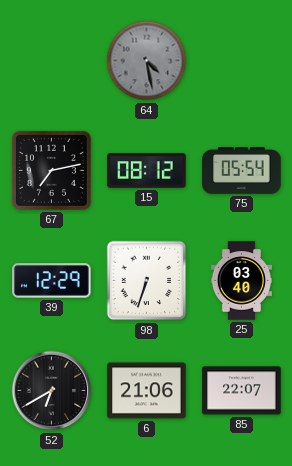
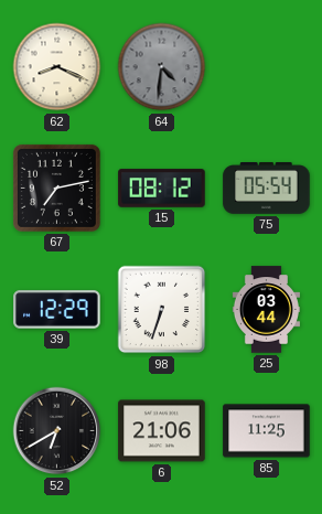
62: none -> 8:19 (57, 67)
64: 4:28 -> 4:31 (162, 67)
25: 03:40 -> 03:44 (266, 310)
85: 22:07 -> 11:25 (267, 431)
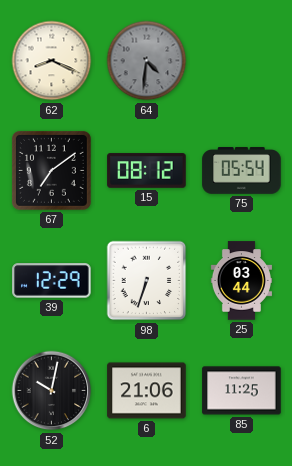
67: 7:13 -> 7:09 (51, 170)
52: 6:40 -> 10:02 (52, 391)
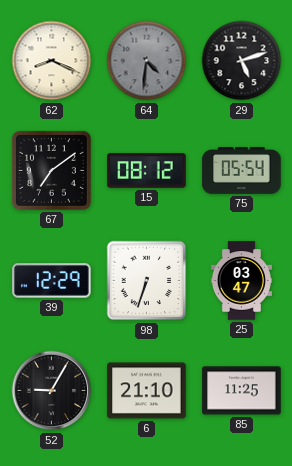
29: none -> 5:12 (242, 61)
25: 03:44 -> 03:47 (241, 281)
52: 10:02 -> 9:05 (52, 391)
6: 21:06 -> 21:10 (147, 391)
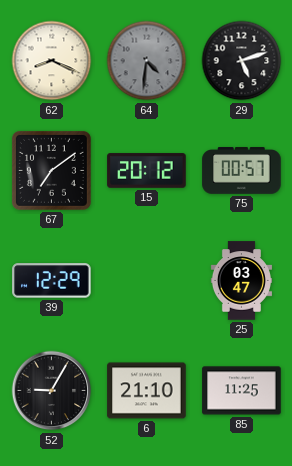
15: 08:12 -> 20:12 (147, 171)
75: 05:54 -> 00:57 (242, 171)
98: 6:33 -> none (147, 281)
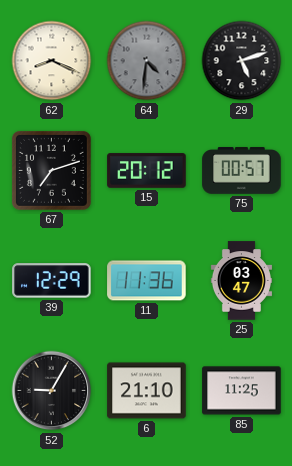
67: 7:09 -> 7:12 (51, 170)
11: none -> 11:36 (147, 281)
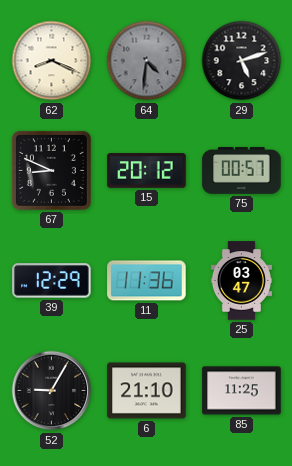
67: 7:12 -> 8:49 (51, 170)
